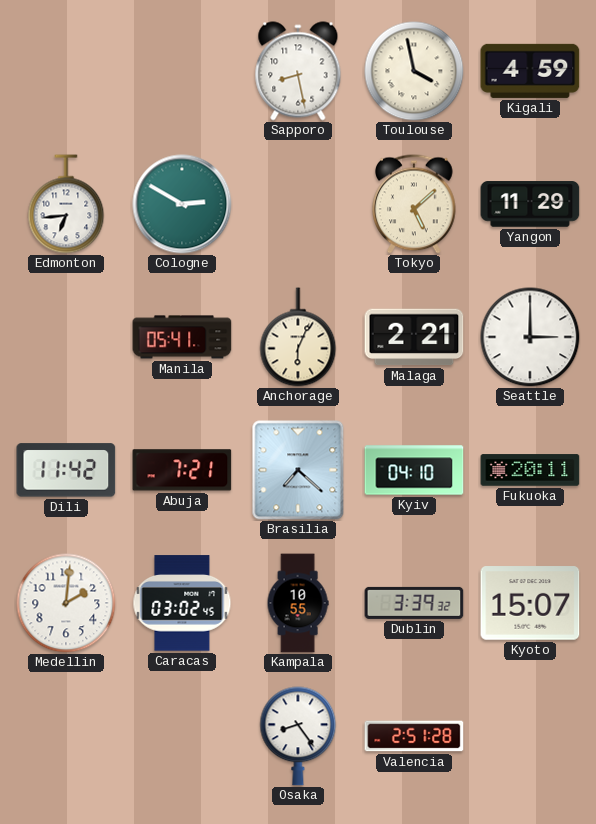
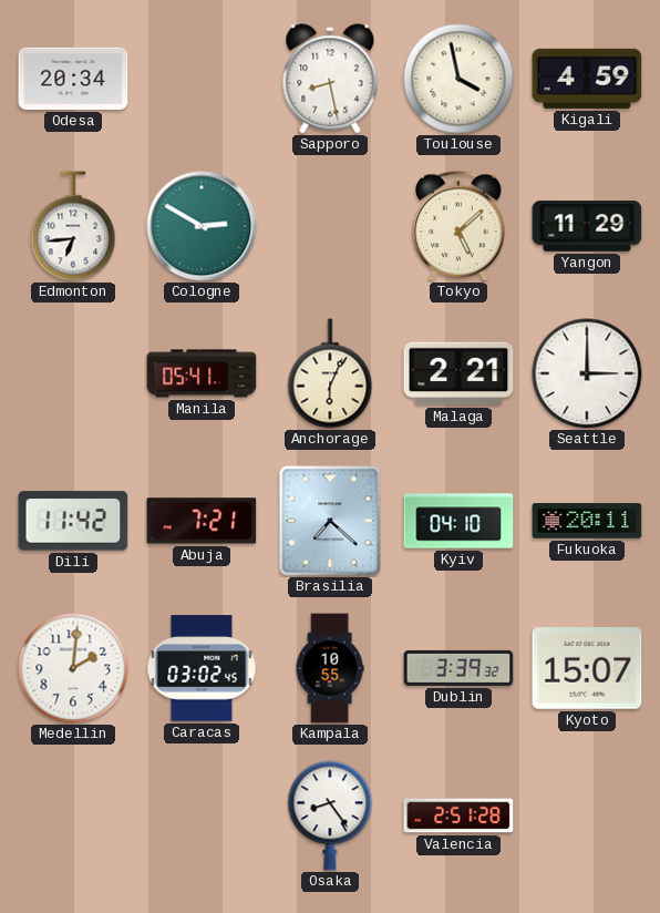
Odesa: none -> 20:34 (73, 79)
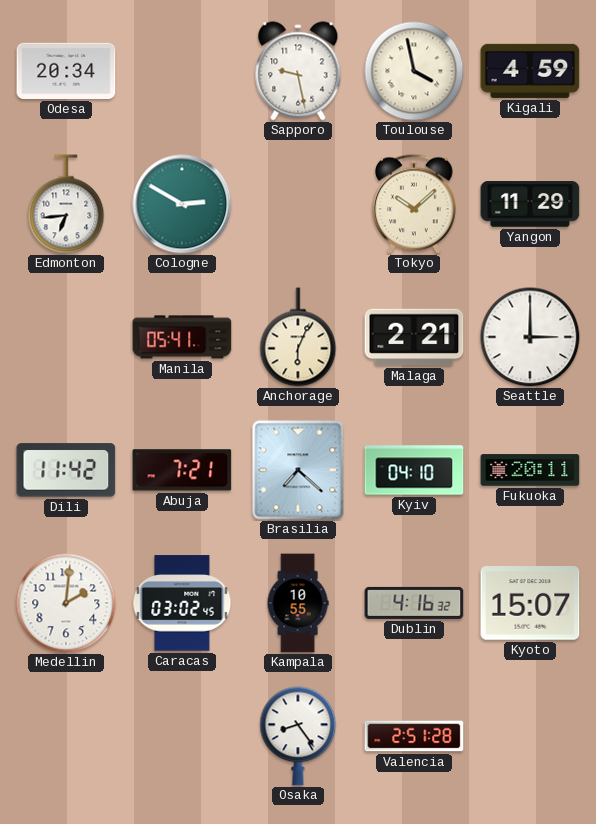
Sapporo: 8:28 -> 9:28 (298, 71)
Tokyo: 5:08 -> 10:08 (414, 204)
Dublin: 3:39 -> 4:16 (414, 603)
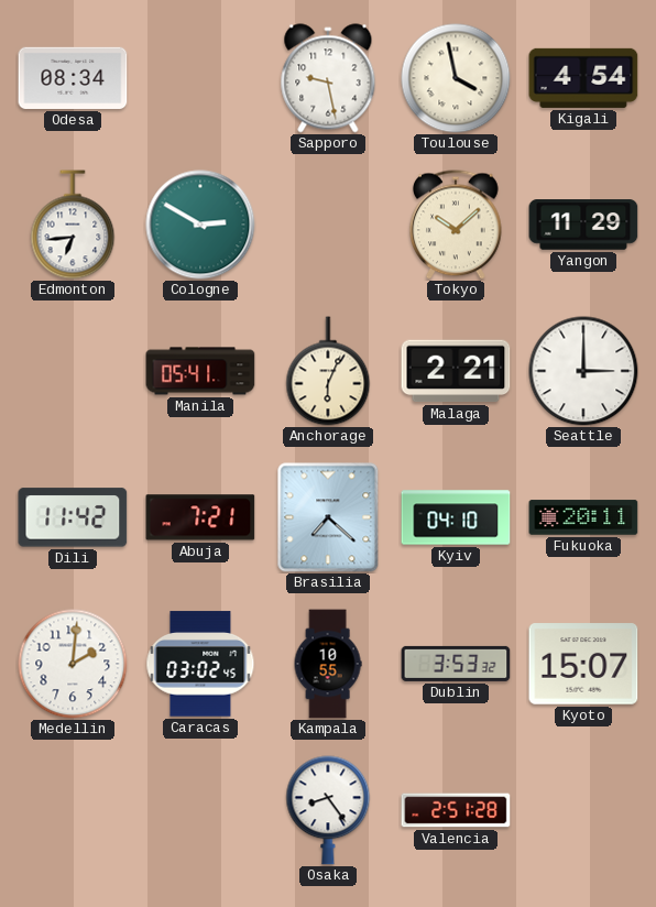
Odesa: 20:34 -> 08:34 (73, 78)
Kigali: 4:59 -> 4:54 (583, 78)
Dublin: 4:16 -> 3:53 (456, 664)
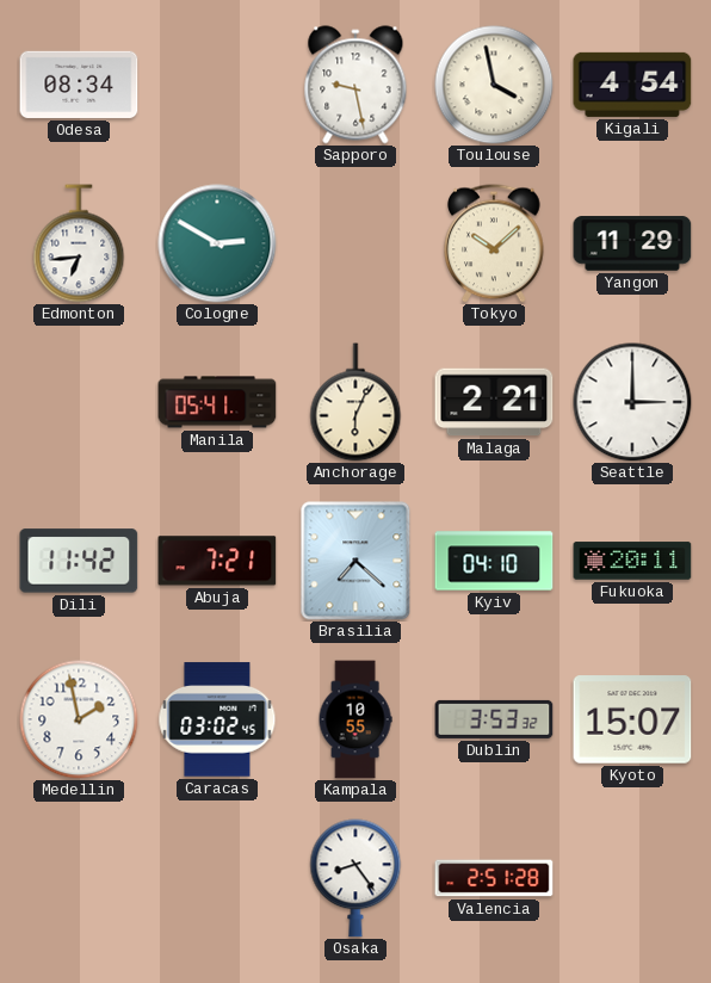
Medellin: 2:01 -> 1:58 (79, 719)
